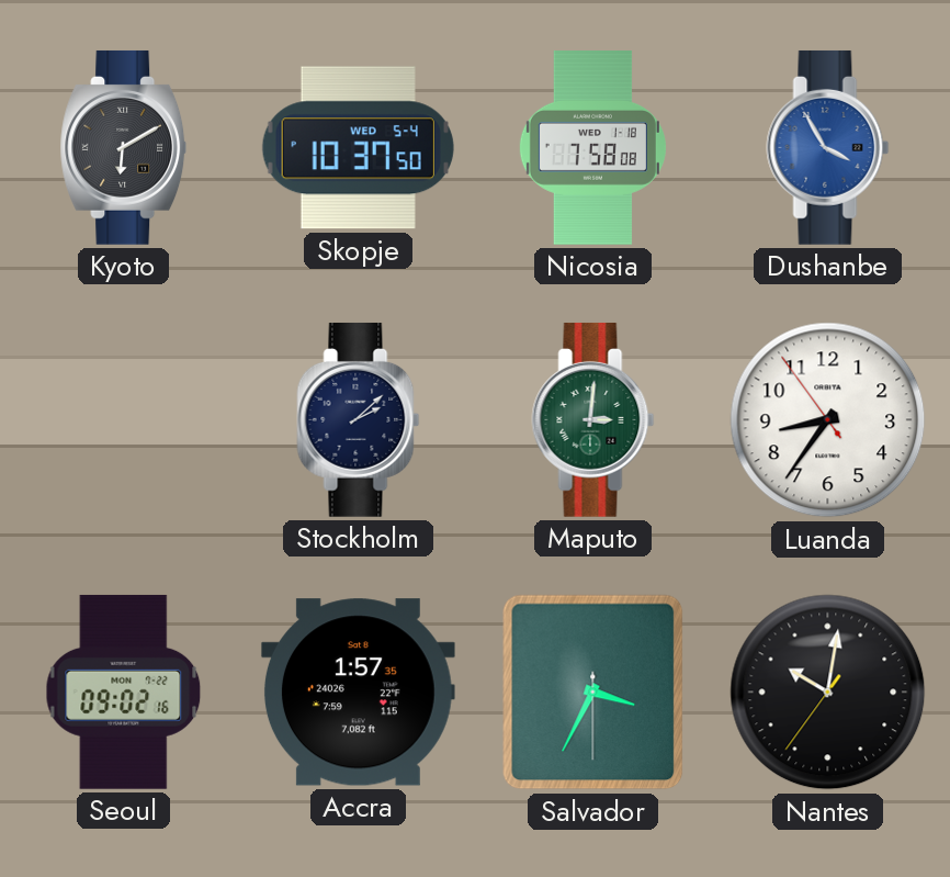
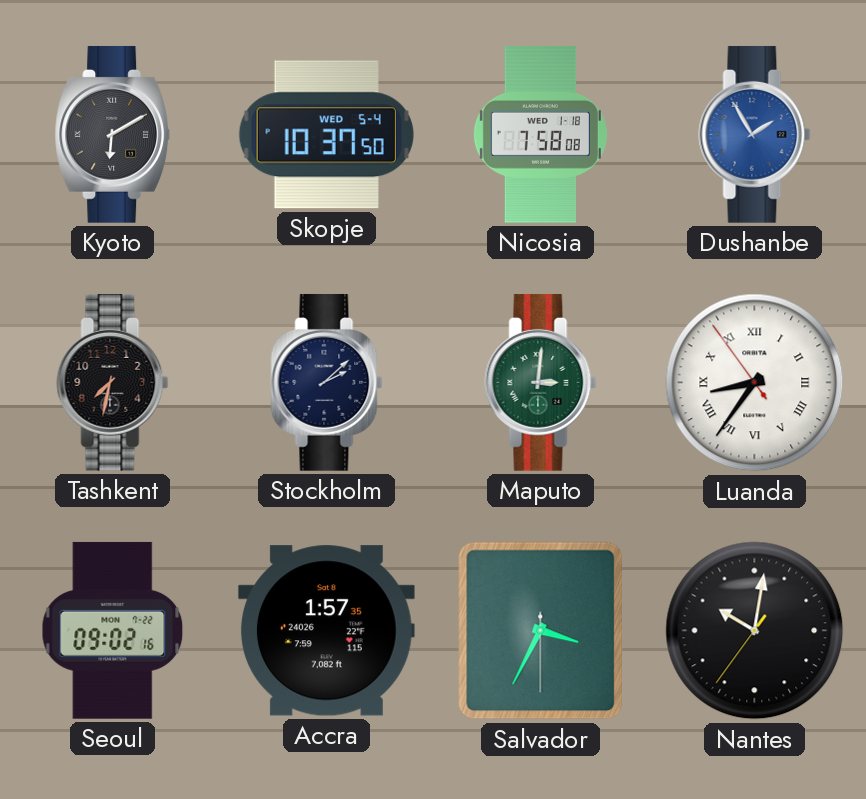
Dushanbe: 3:55 -> 1:55 (755, 134)
Tashkent: none -> 7:32 (113, 382)
Luanda numerals: Arabic -> Roman (755, 383)
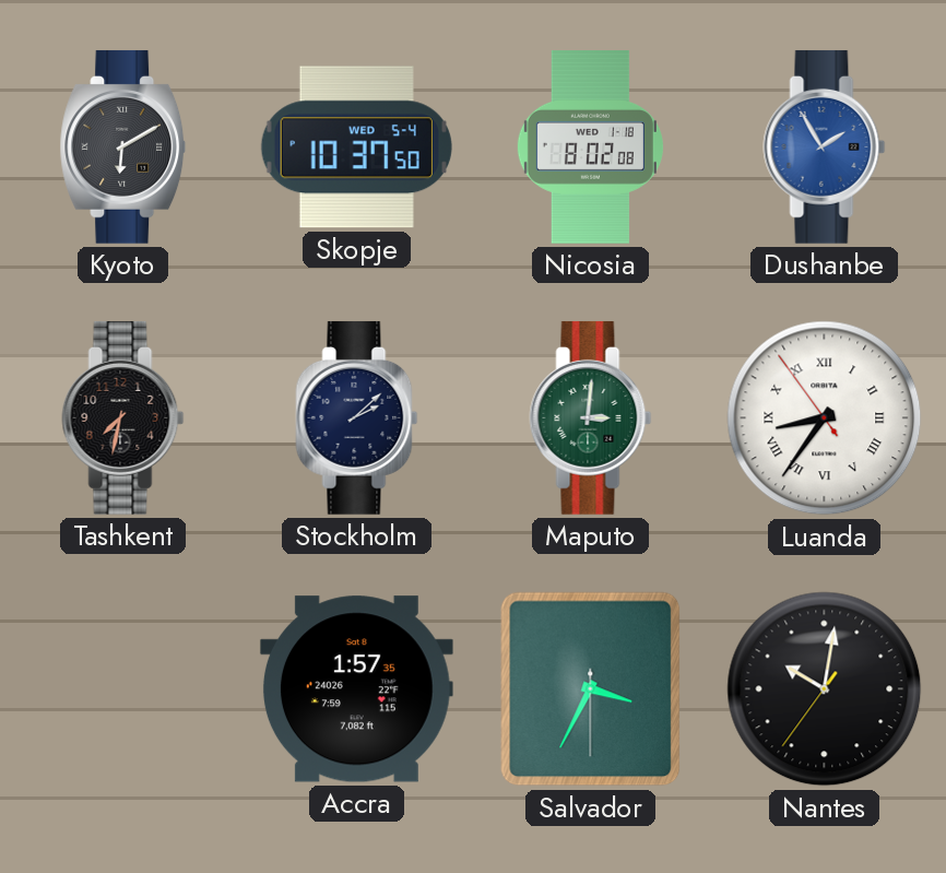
Nicosia: 7:58 -> 8:02 (590, 148)
Seoul: 09:02 -> none (113, 630)
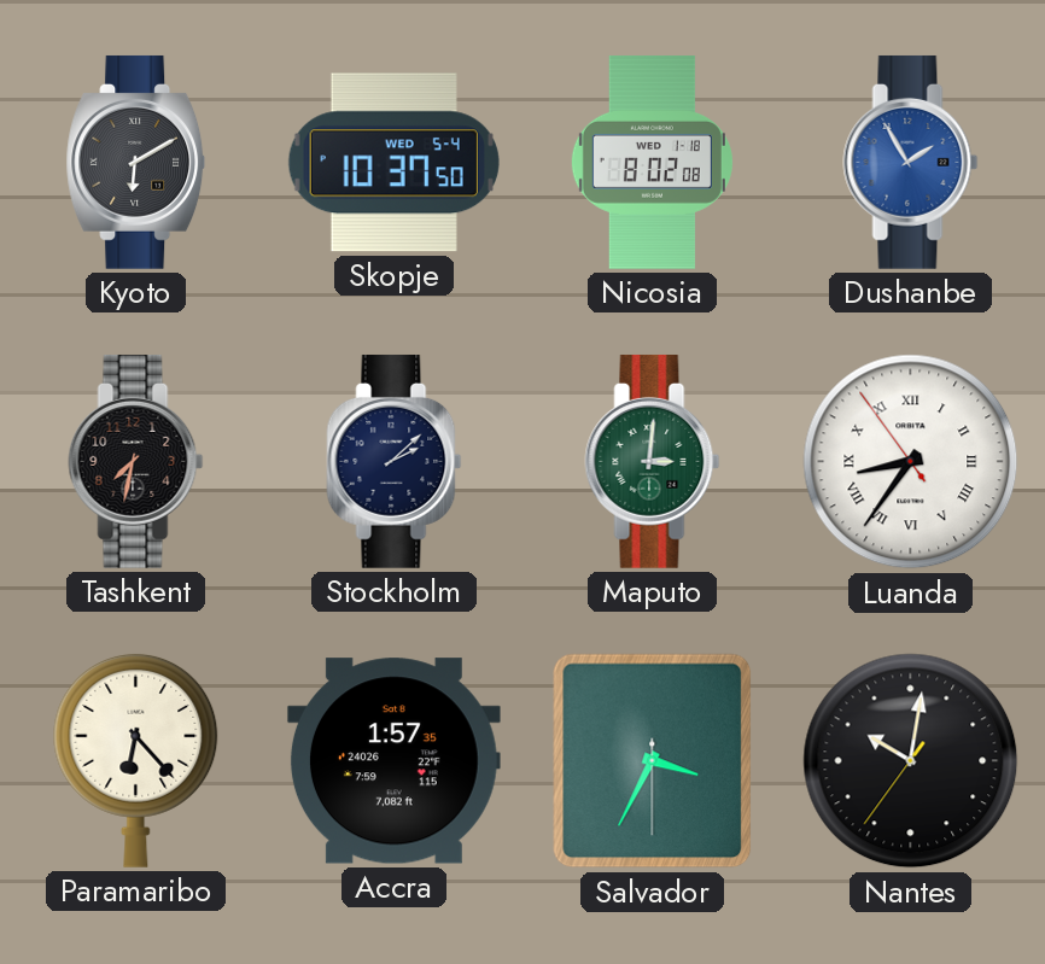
Paramaribo: none -> 6:23 (136, 760)
